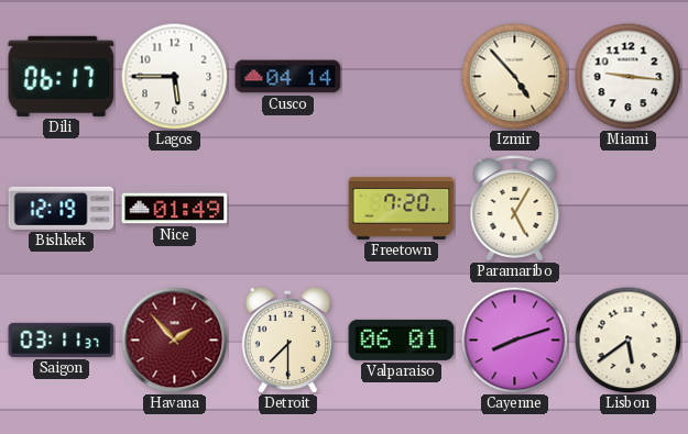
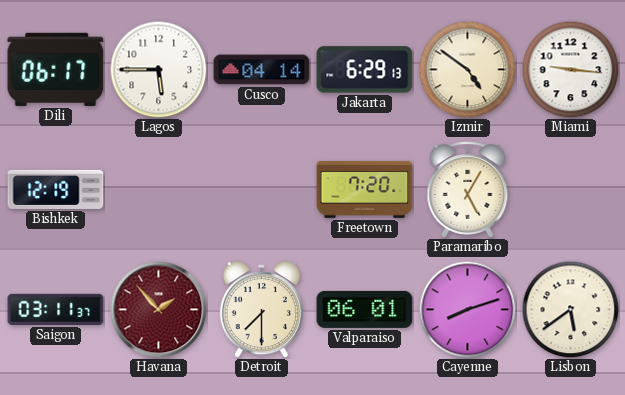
Jakarta: none -> 6:29 (365, 70)
Izmir: 4:53 -> 4:51 (467, 69)
Nice: 01:49 -> none (175, 209)
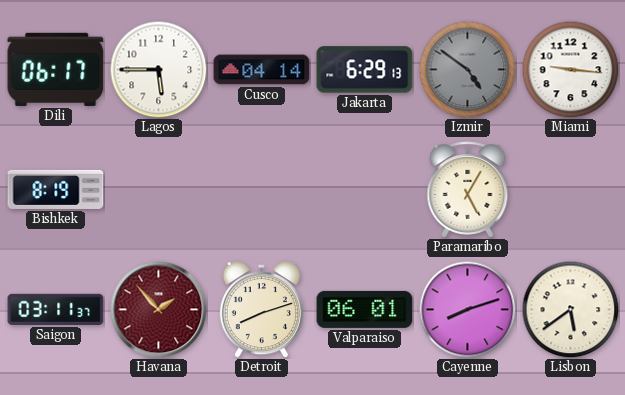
Izmir dial: cream -> grey (467, 69)
Bishkek: 12:19 -> 8:19 (56, 189)
Freetown: 7:20 -> none (365, 189)
Detroit: 7:30 -> 8:12 (261, 310)
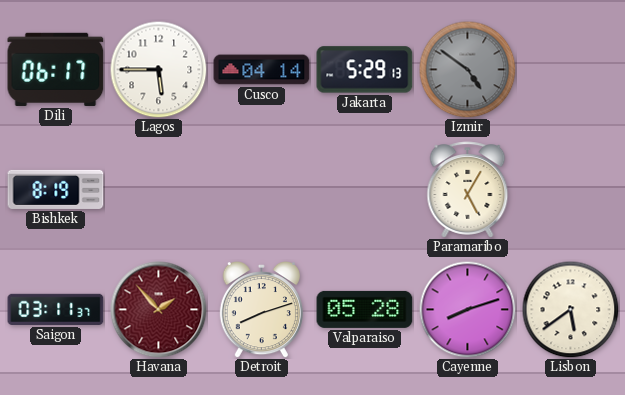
Jakarta: 6:29 -> 5:29 (365, 70)
Miami: 9:16 -> none (570, 69)
Valparaiso: 06:01 -> 05:28 (365, 309)
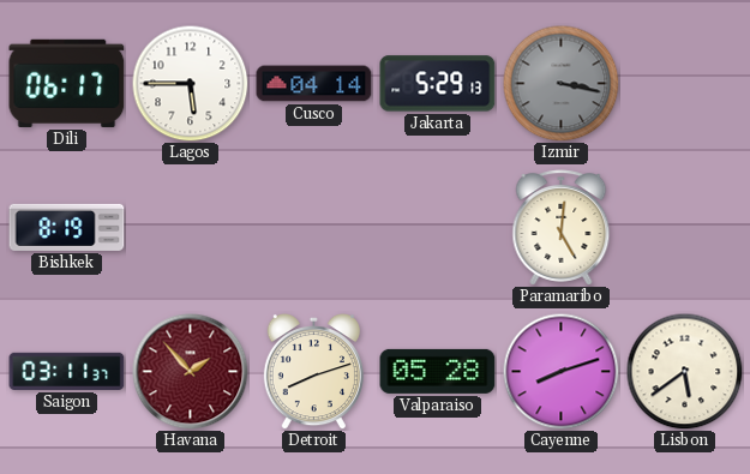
Izmir: 4:51 -> 3:17 (560, 83)
Paramaribo: 5:05 -> 5:01 (562, 228)
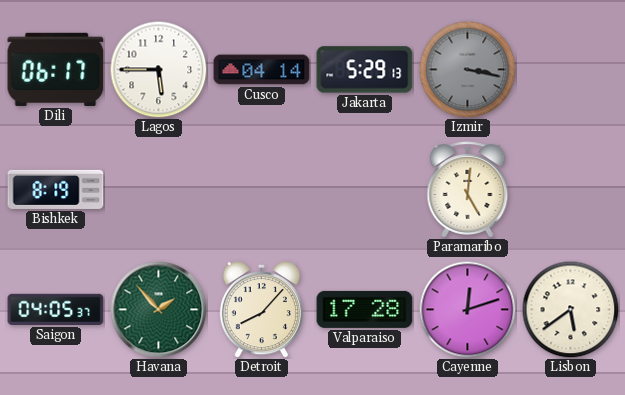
Saigon: 03:11 -> 04:05 (56, 309)
Havana dial: burgundy -> green (159, 310)
Detroit: 8:12 -> 8:07 (261, 310)
Valparaiso: 05:28 -> 17:28 (365, 309)
Cayenne: 8:12 -> 12:12 (467, 309)
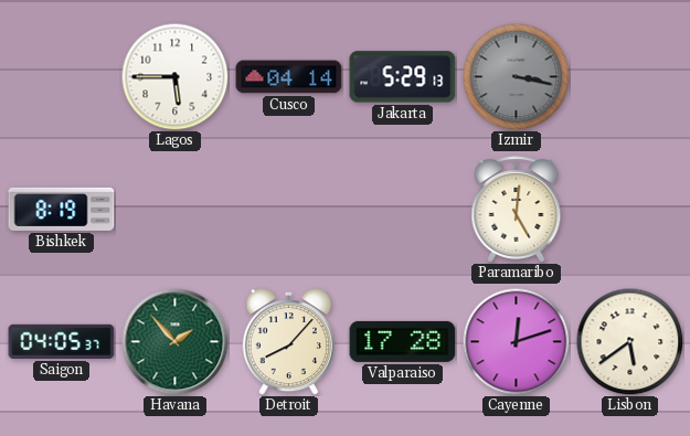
Dili: 06:17 -> none (56, 69)
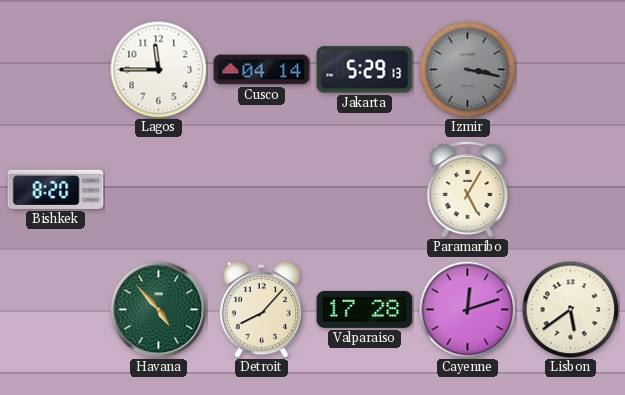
Lagos: 5:45 -> 11:45 (158, 69)
Bishkek: 8:19 -> 8:20 (56, 189)
Paramaribo: 5:01 -> 5:05 (468, 190)
Saigon: 04:05 -> none (62, 341)
Havana: 1:53 -> 4:53 (159, 310)
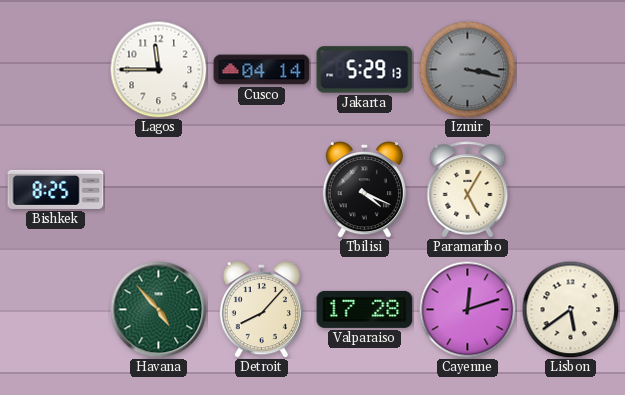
Bishkek: 8:20 -> 8:25 (56, 189)
Tbilisi: none -> 4:19 (364, 190)
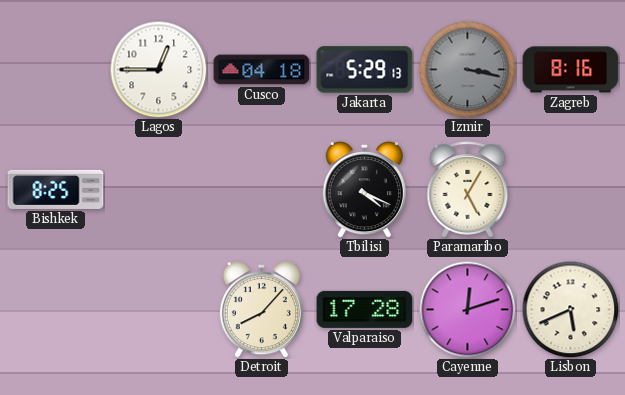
Lagos: 11:45 -> 12:45 (158, 69)
Cusco: 04:14 -> 04:18 (262, 70)
Zagreb: none -> 8:16 (571, 70)
Havana: 4:53 -> none (159, 310)
Lisbon: 5:39 -> 5:41 (570, 309)
